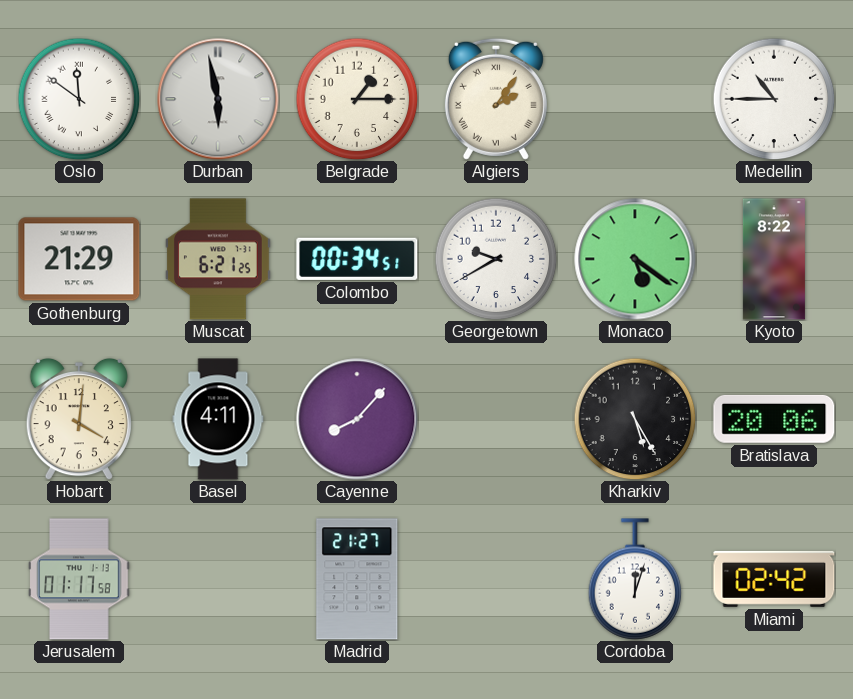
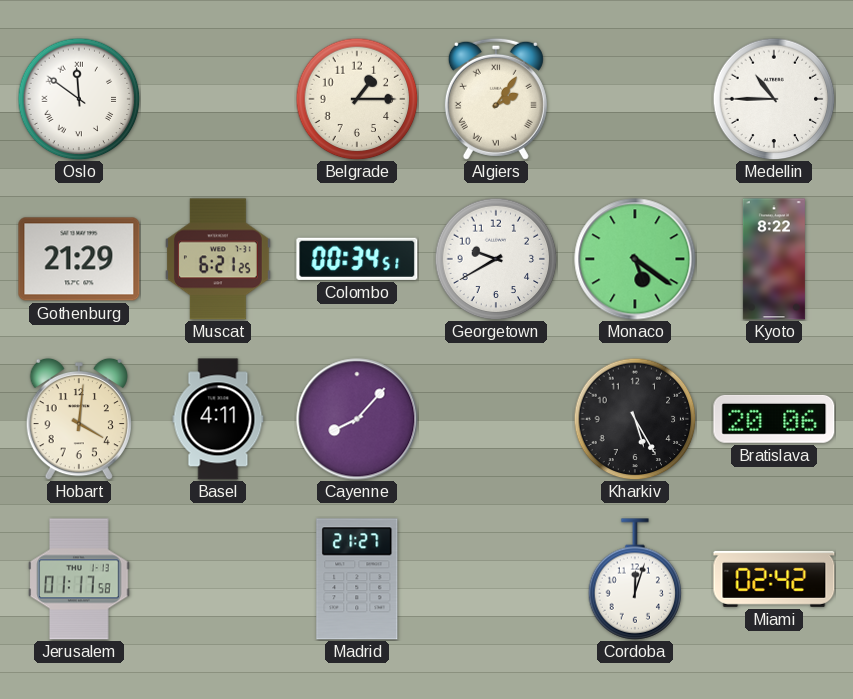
Durban: 5:58 -> none (218, 99)
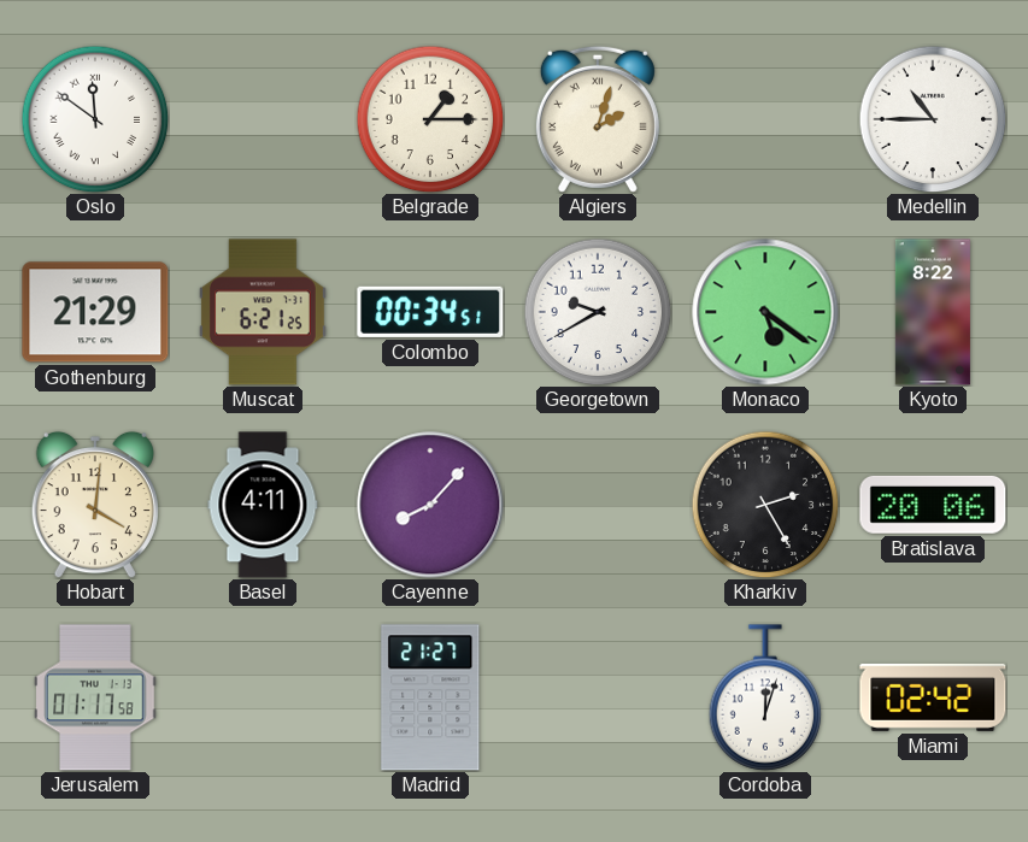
Algiers: 2:06 -> 2:03 (598, 119)
Kharkiv: 5:25 -> 2:25 (765, 505)
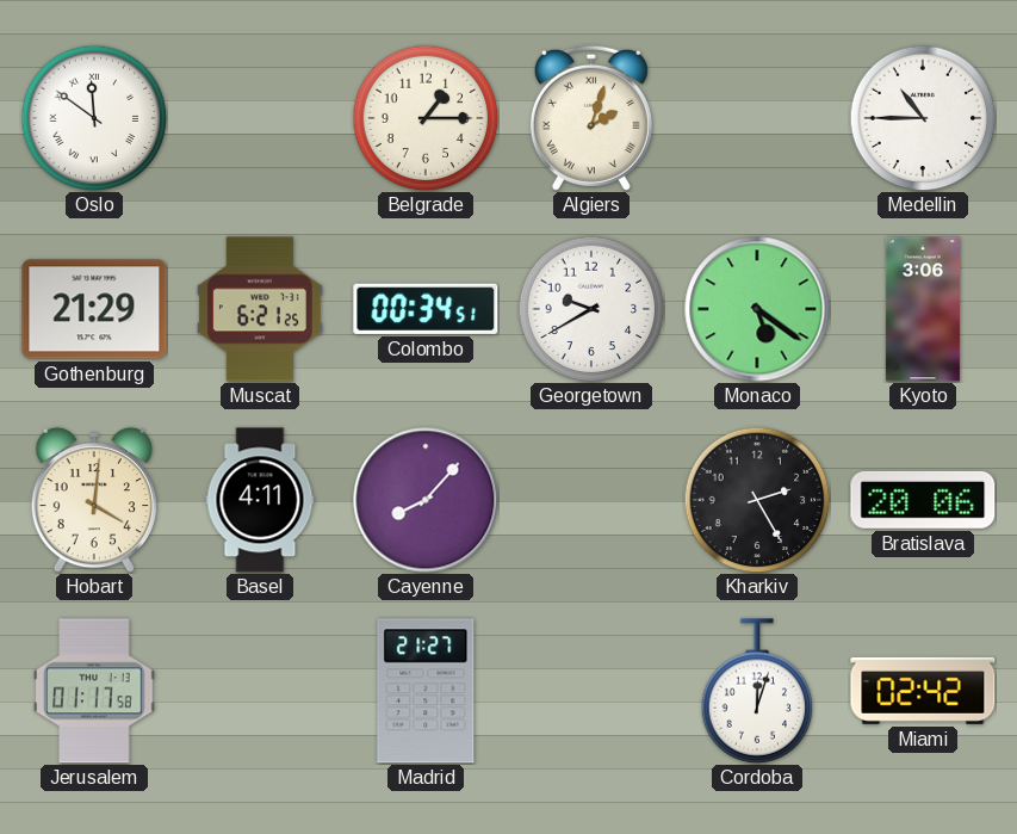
Kyoto: 8:22 -> 3:06 (923, 309)
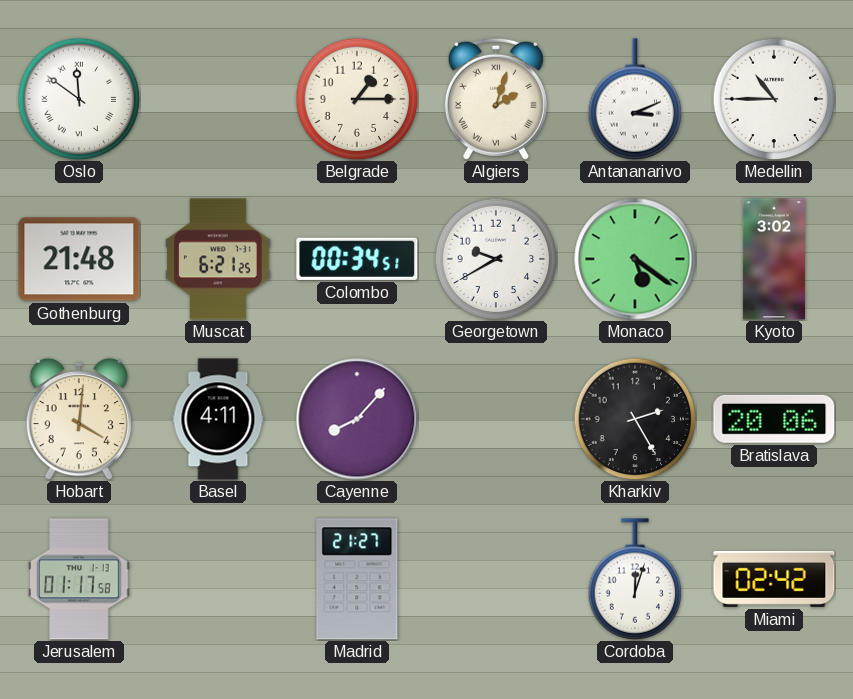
Antananarivo: none -> 3:11 (635, 99)
Gothenburg: 21:29 -> 21:48 (79, 259)
Kyoto: 3:06 -> 3:02 (774, 259)
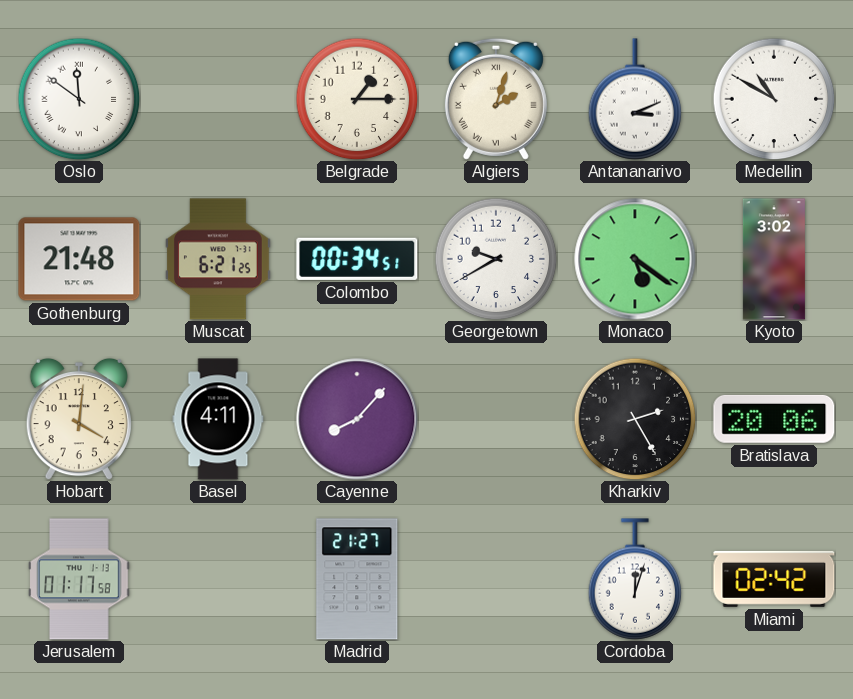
Medellin: 10:45 -> 10:50 (774, 99)
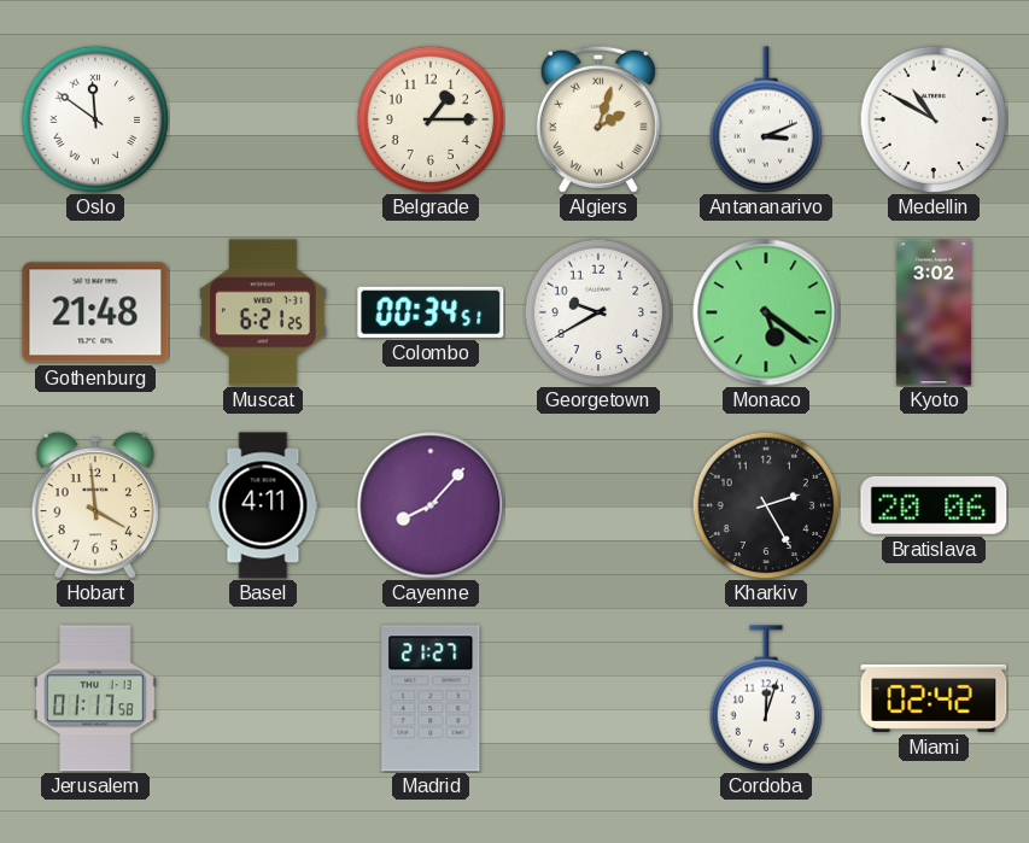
Hobart: 4:01 -> 3:59 (95, 505)
